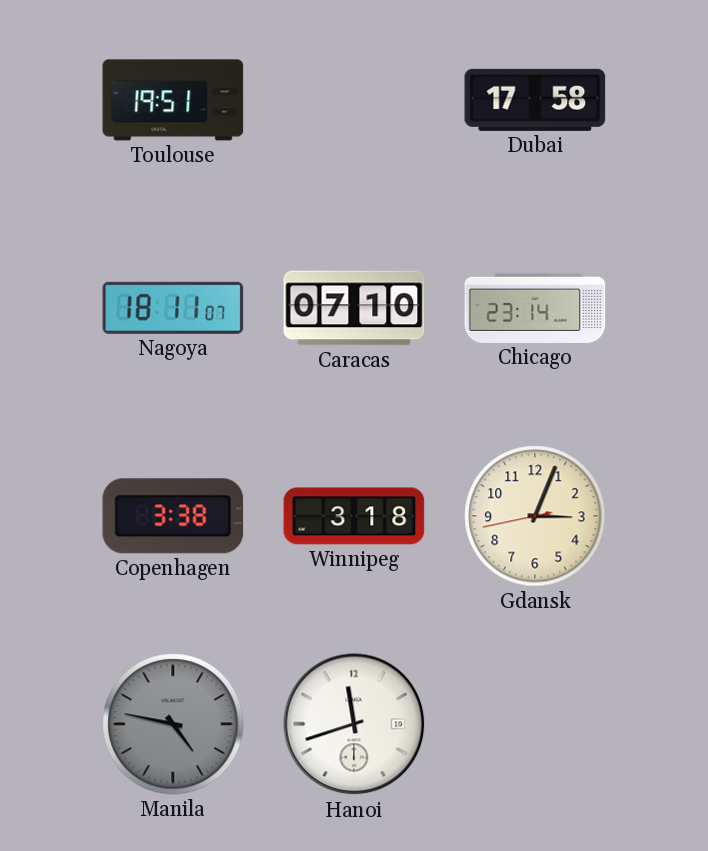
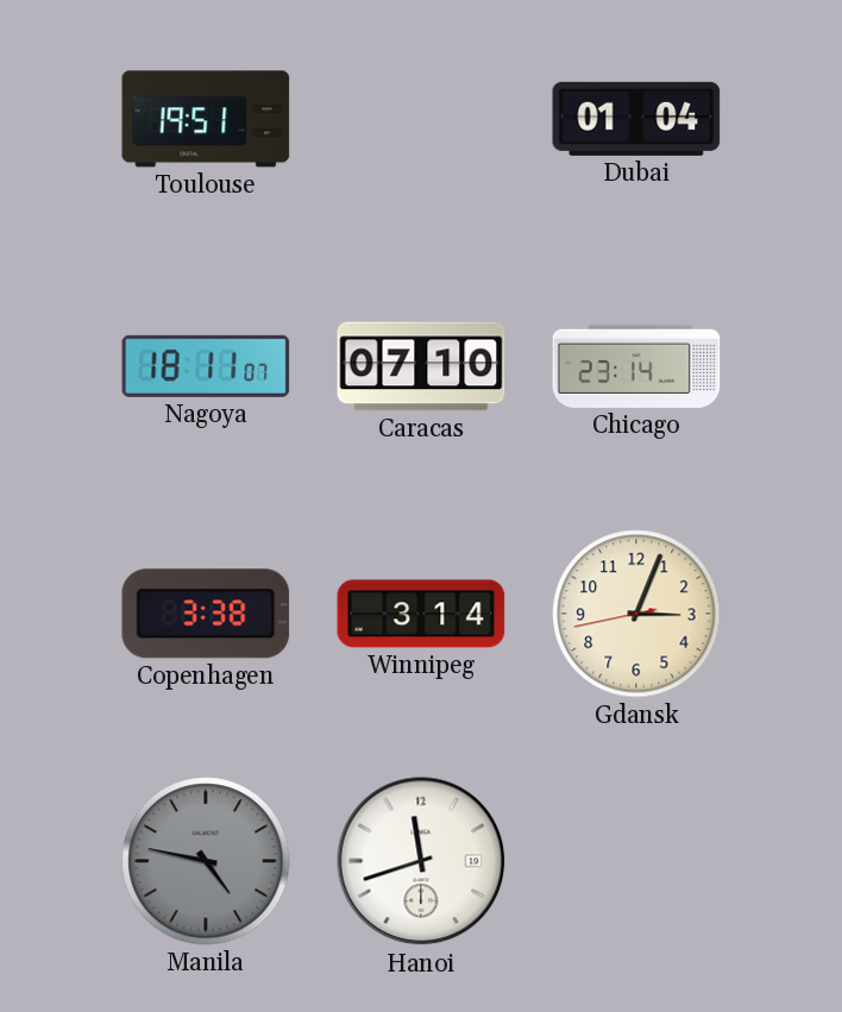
Dubai: 17:58 -> 01:04 (636, 119)
Winnipeg: 3:18 -> 3:14 (421, 614)
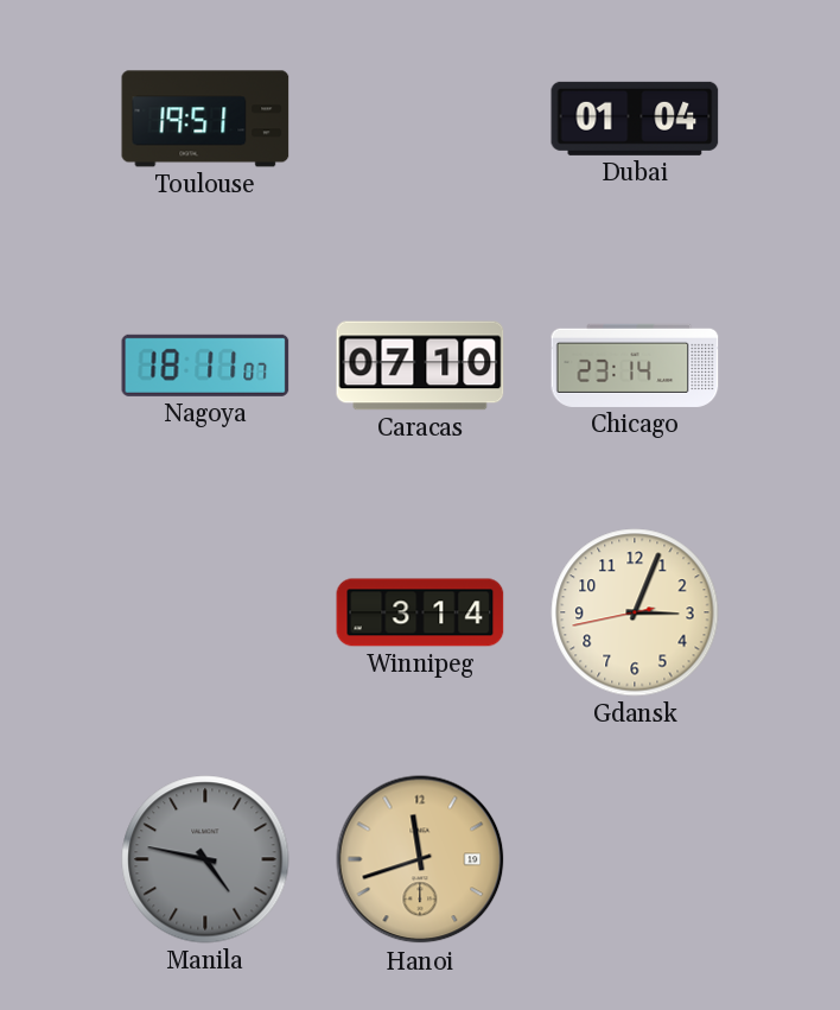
Copenhagen: 3:38 -> none (206, 614)
Hanoi dial: white -> champagne (420, 859)
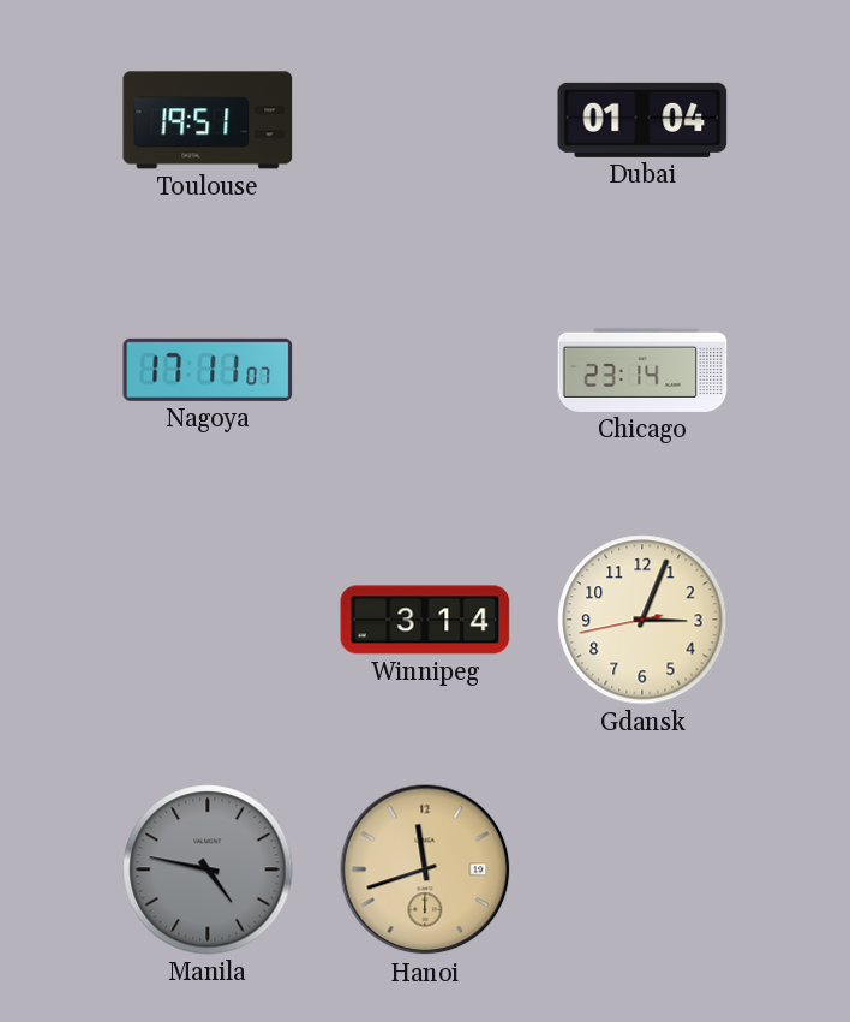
Nagoya: 18:11 -> 17:11 (208, 370)
Caracas: 07:10 -> none (420, 366)
